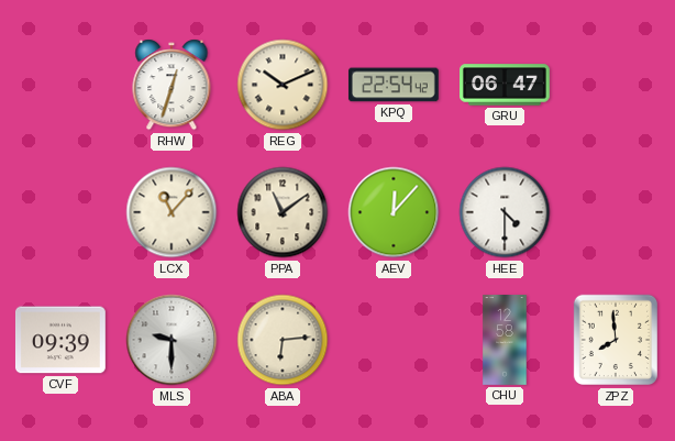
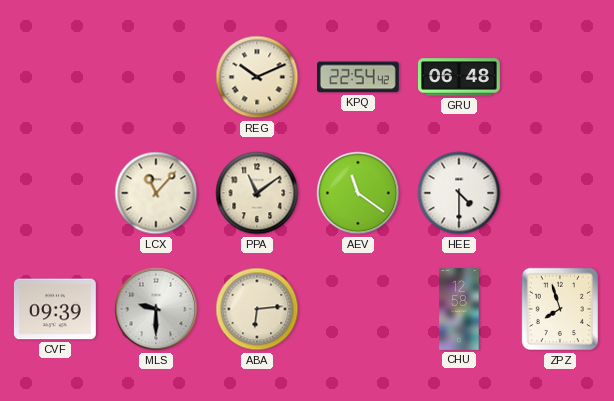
RHW: 12:33 -> none (171, 85)
GRU: 06:47 -> 06:48 (460, 77)
AEV: 12:07 -> 11:21 (358, 193)
ZPZ: 7:59 -> 7:57 (559, 309)
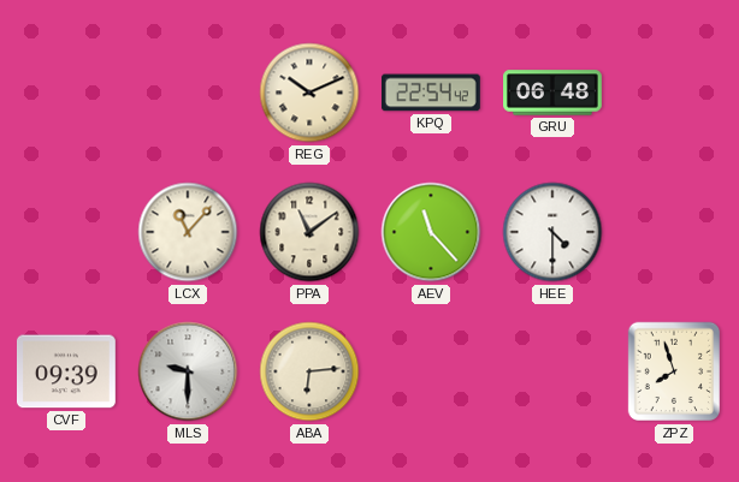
AEV: 11:21 -> 11:23 (431, 232)
CHU: 12:58 -> none (459, 310)
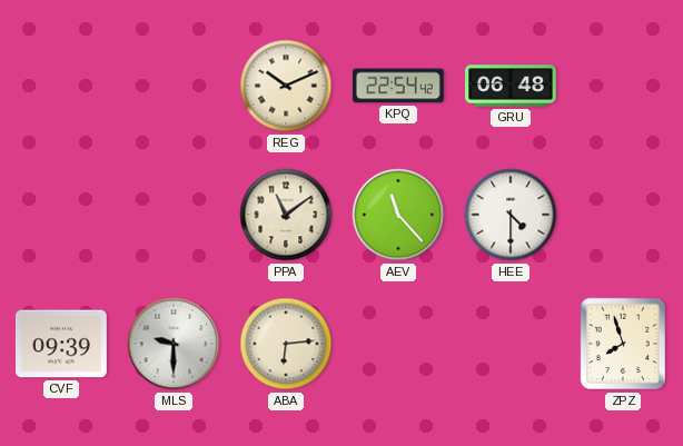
LCX: 11:07 -> none (188, 232)
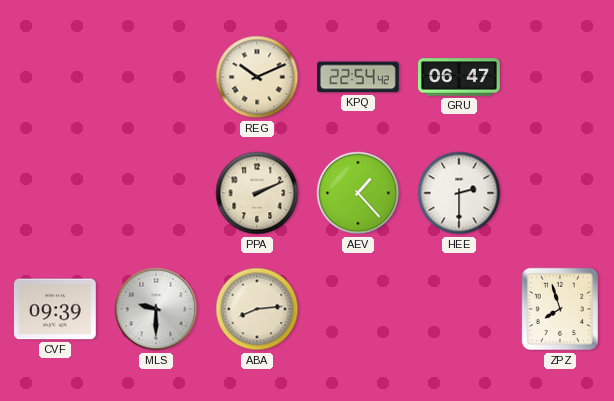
GRU: 06:48 -> 06:47 (460, 77)
PPA: 11:09 -> 2:11 (257, 193)
AEV: 11:23 -> 1:23 (358, 193)
HEE: 4:30 -> 2:30 (459, 193)
ABA: 6:14 -> 8:14 (257, 309)
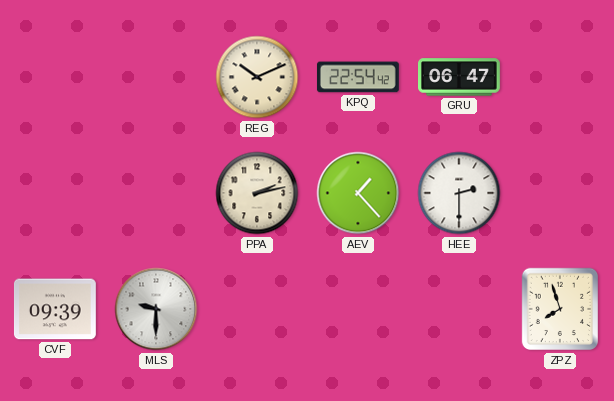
PPA: 2:11 -> 2:13 (257, 193)
ABA: 8:14 -> none (257, 309)
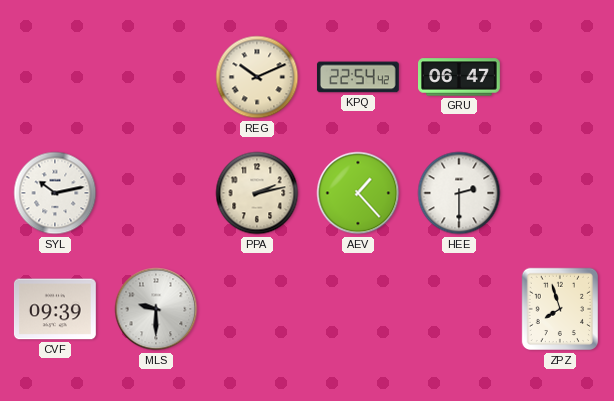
SYL: none -> 10:13 (55, 193)
